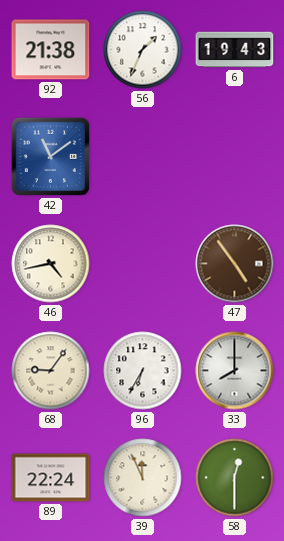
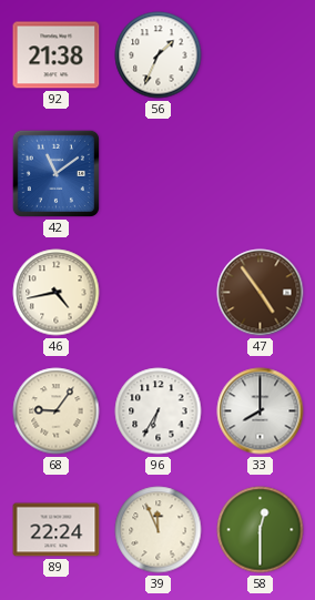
6: 19:43 -> none (235, 50)
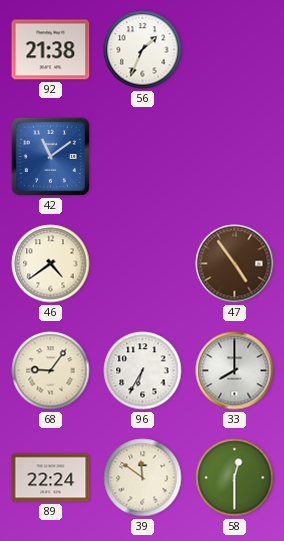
46: 4:43 -> 4:39 (51, 264)
39: 11:56 -> 11:51 (143, 478)
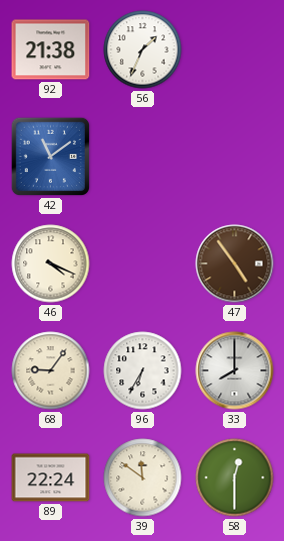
46: 4:39 -> 4:19 (51, 264)
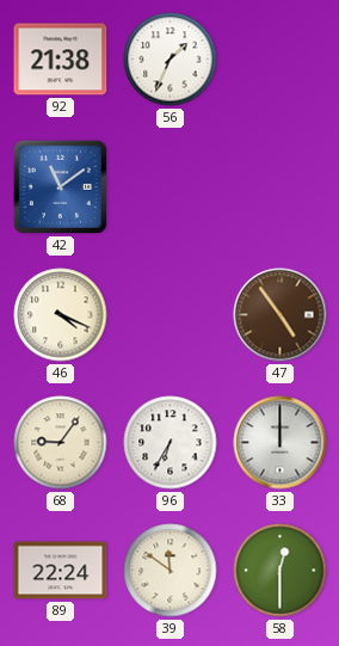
33: 8:00 -> 12:00 (281, 443)
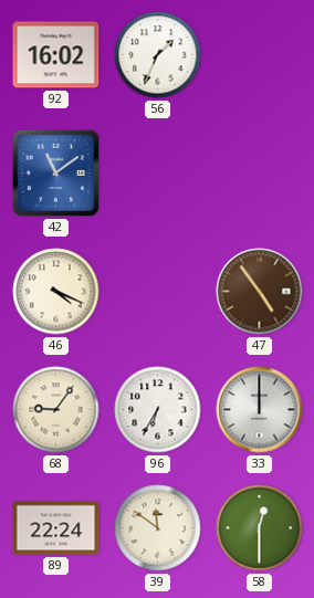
92: 21:38 -> 16:02 (56, 55)
